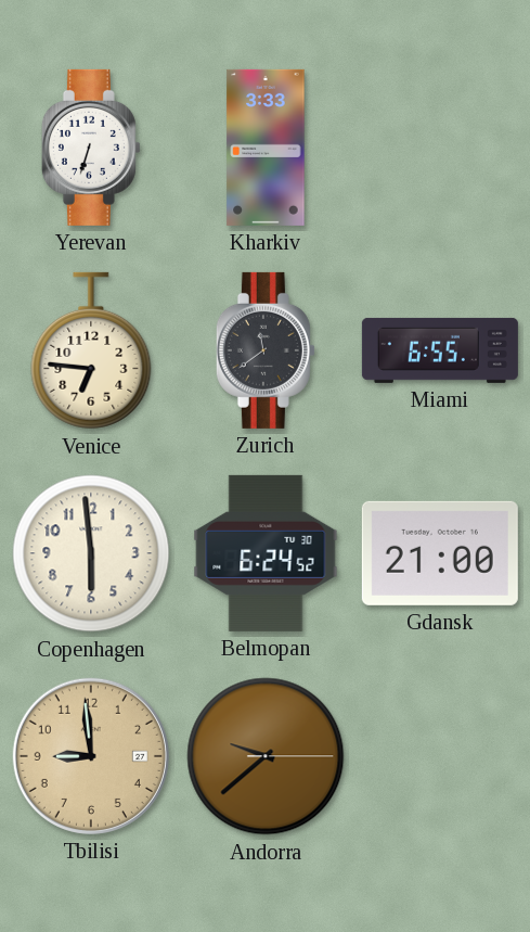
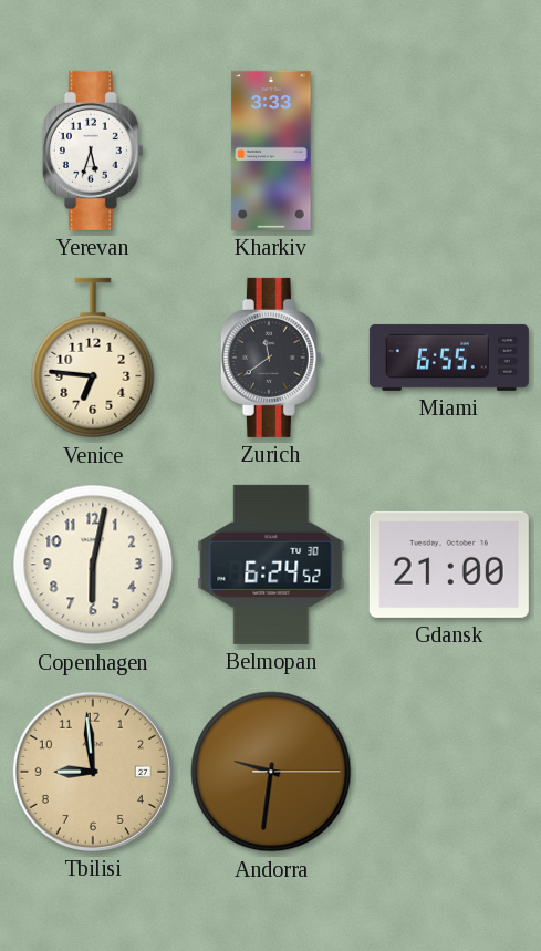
Yerevan: 6:33 -> 5:33 (93, 151)
Copenhagen: 5:59 -> 6:02 (93, 565)
Andorra: 9:38 -> 9:31 (271, 772)
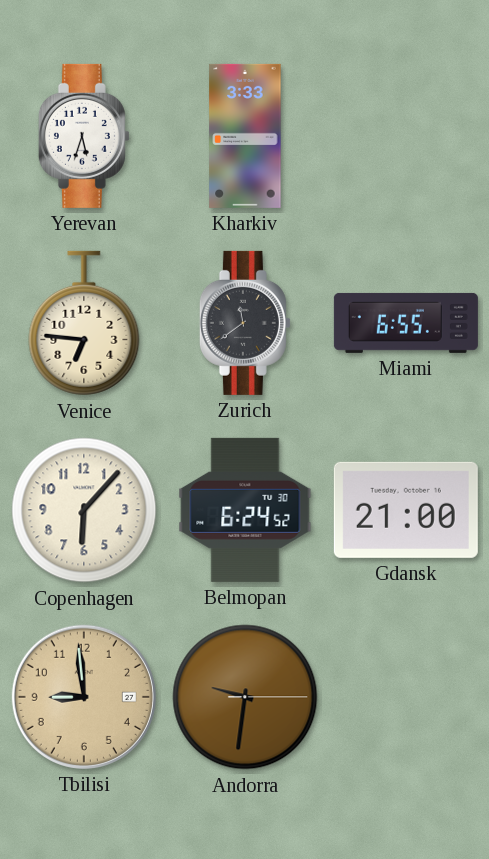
Copenhagen: 6:02 -> 6:07 (84, 510)
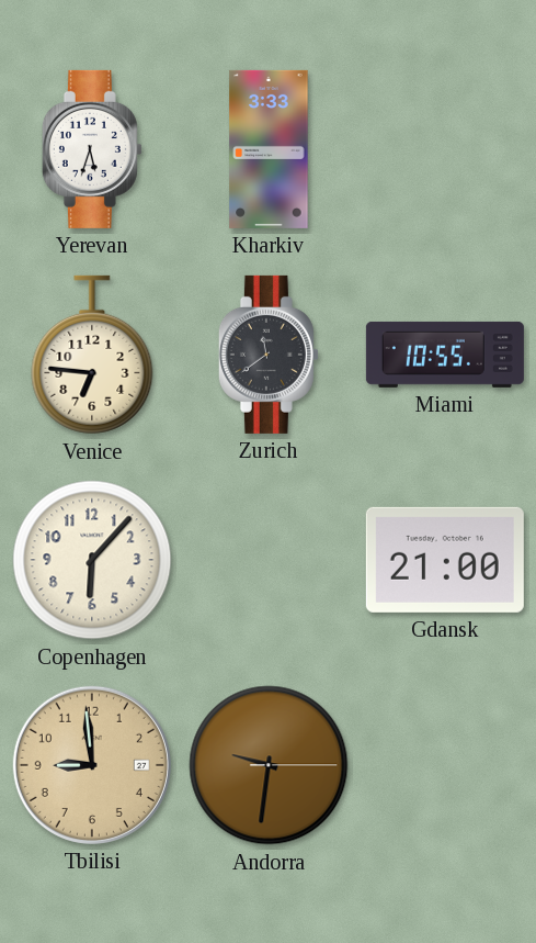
Miami: 6:55 -> 10:55 (445, 355)
Belmopan: 6:24 -> none (245, 510)
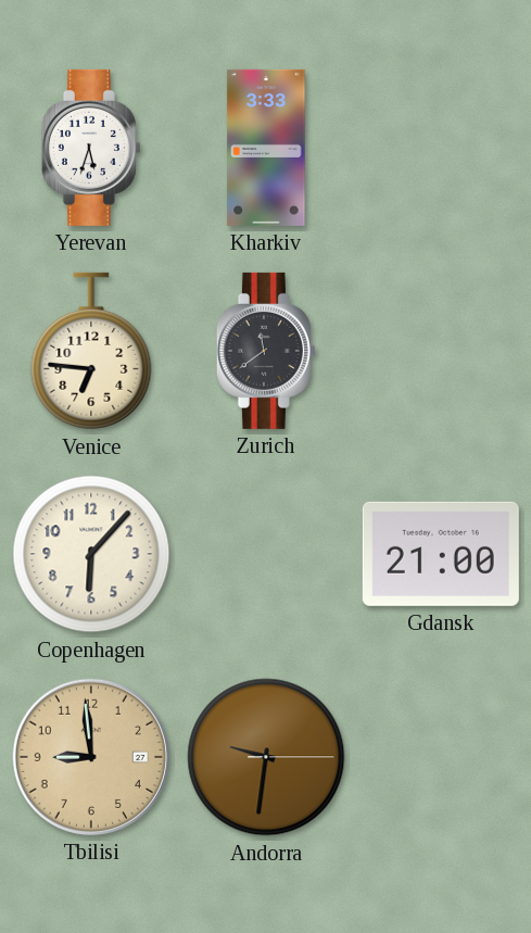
Miami: 10:55 -> none (445, 355)
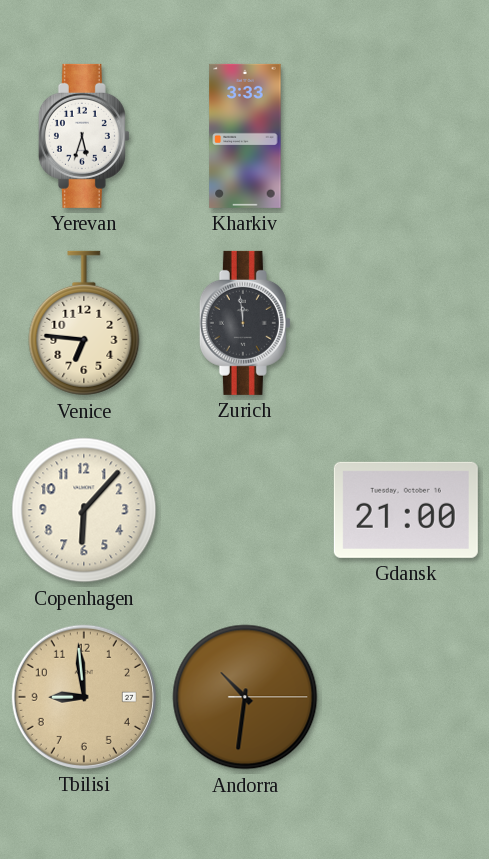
Zurich: 11:39 -> 11:59 (245, 323)
Andorra: 9:31 -> 10:31 (245, 697)
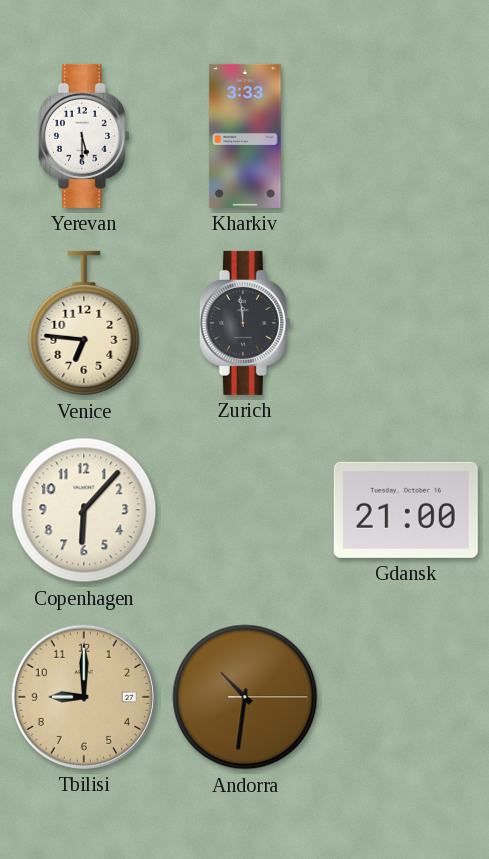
Yerevan: 5:33 -> 5:30 (84, 136)
Tbilisi: 8:59 -> 9:00 (84, 697)
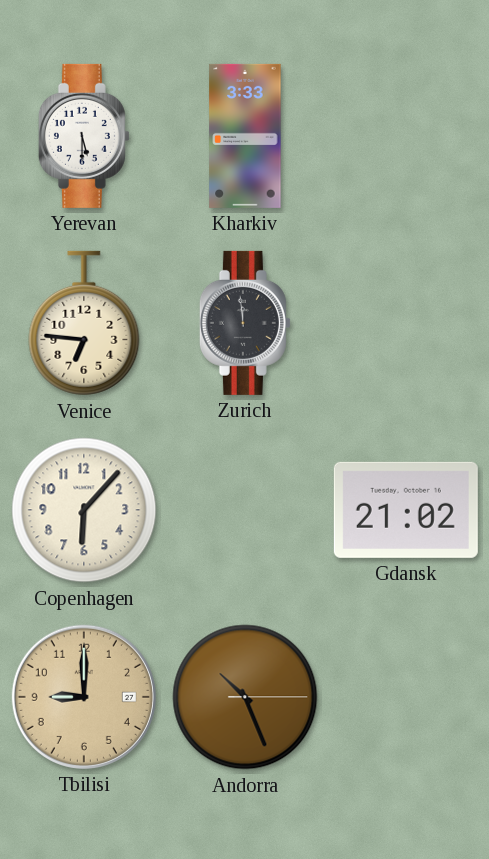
Gdansk: 21:00 -> 21:02 (406, 510)
Andorra: 10:31 -> 10:26 (245, 697)
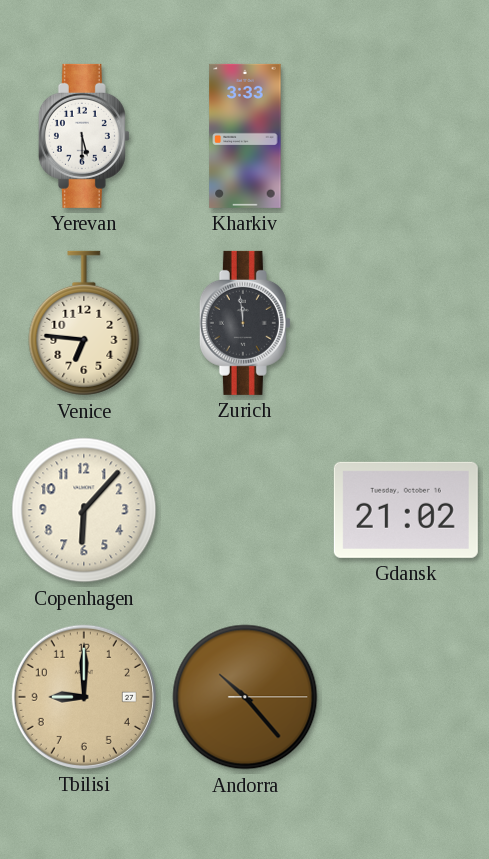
Andorra: 10:26 -> 10:23 (245, 697)
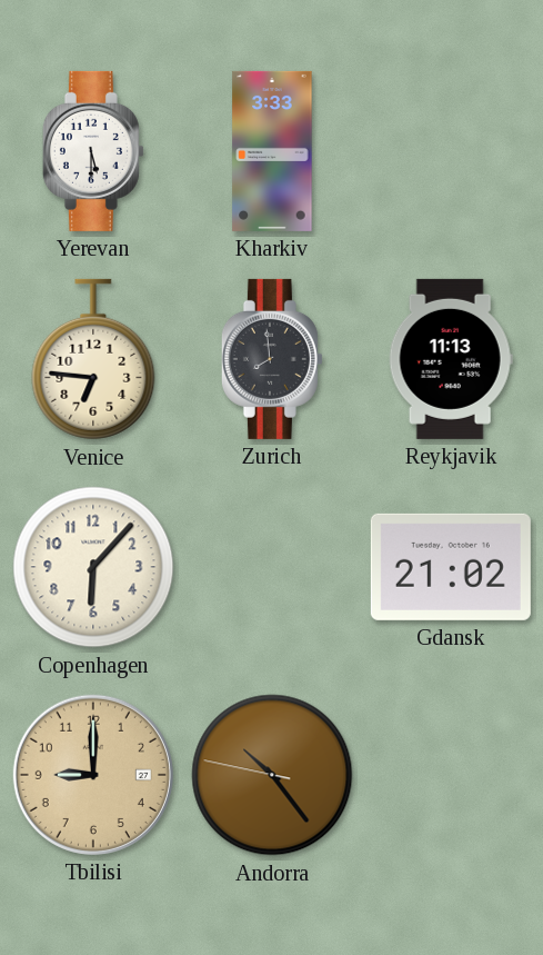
Zurich: 11:59 -> 7:59 (272, 359)
Reykjavik: none -> 11:13 (451, 359)
Andorra: 10:23:15 -> 10:23:47 (272, 775)
